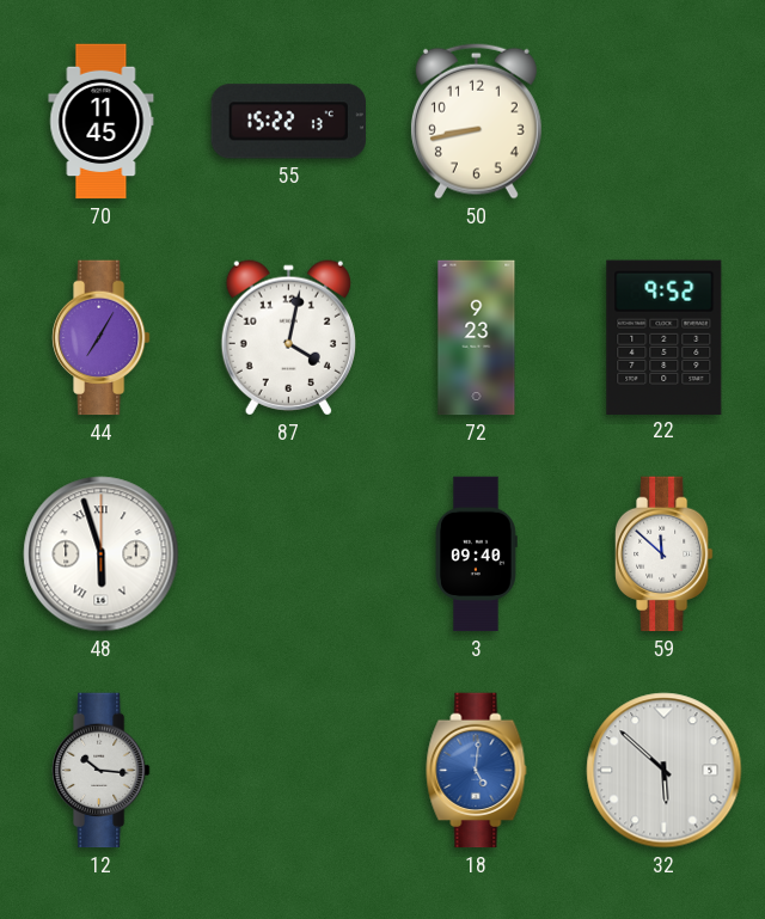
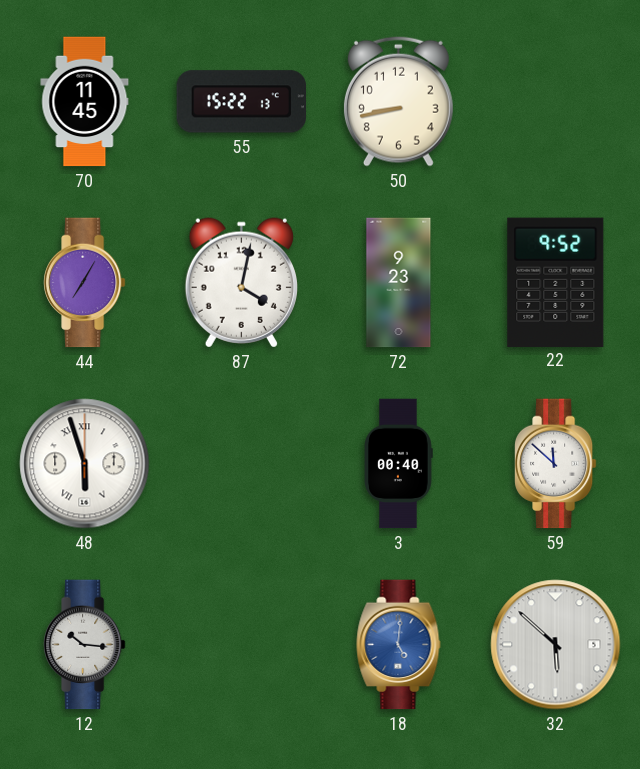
3: 09:40 -> 00:40 (399, 464)
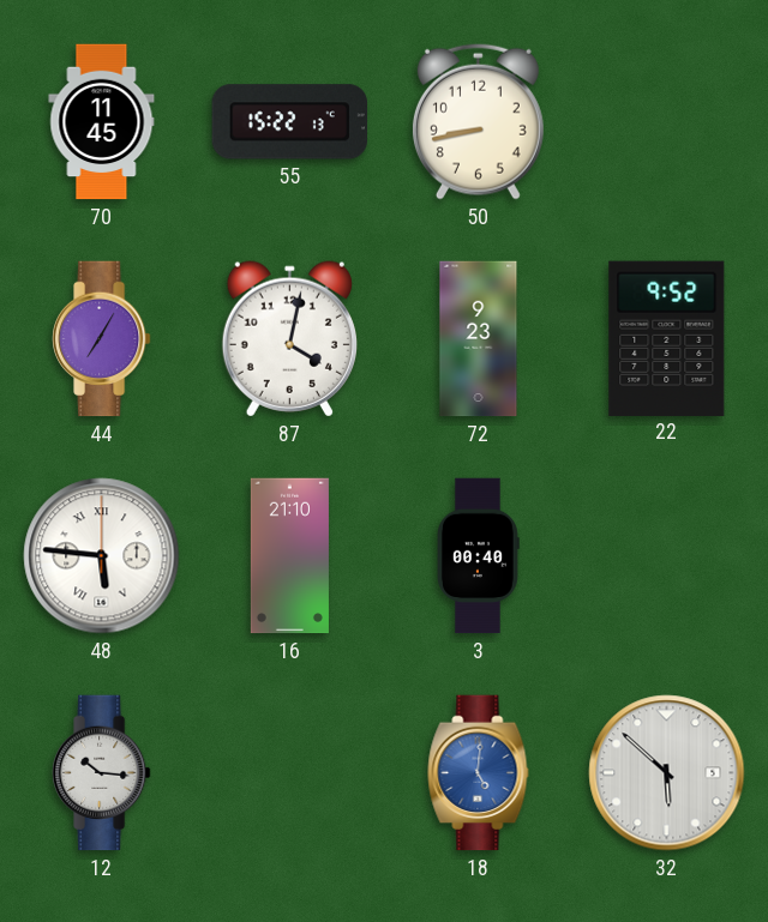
48: 5:57 -> 5:46 (102, 556)
16: none -> 21:10 (289, 556)
59: 11:52 -> none (556, 464)
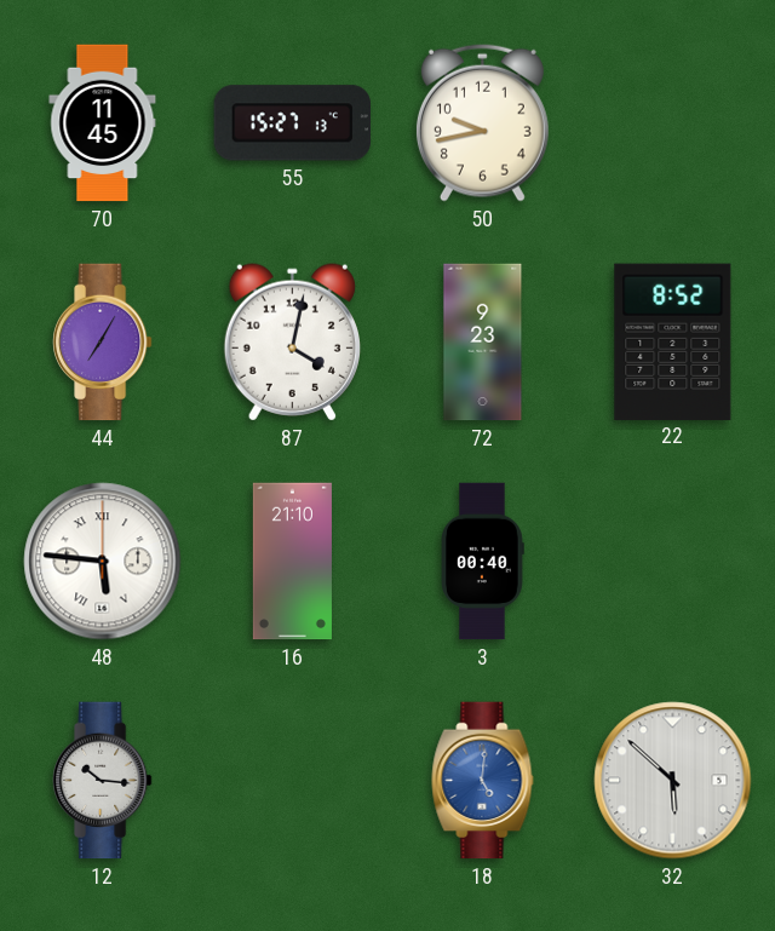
55: 15:22 -> 15:27 (292, 123)
50: 8:43 -> 9:43 (482, 122)
22: 9:52 -> 8:52 (673, 341)
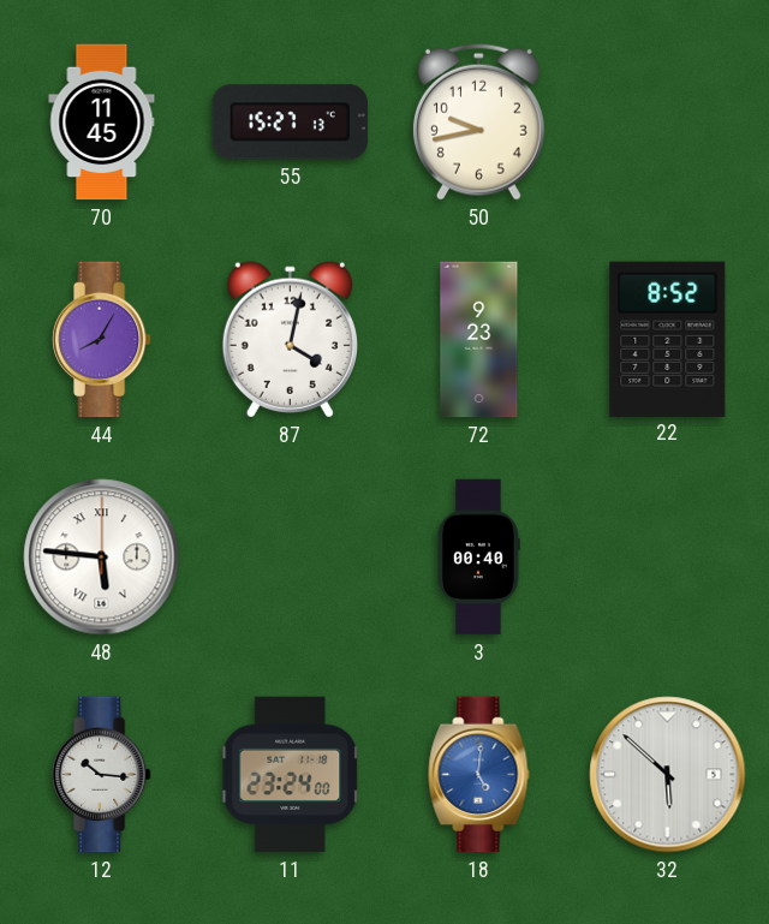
44: 7:05 -> 8:05 (102, 340)
16: 21:10 -> none (292, 562)
11: none -> 23:24 (291, 775)
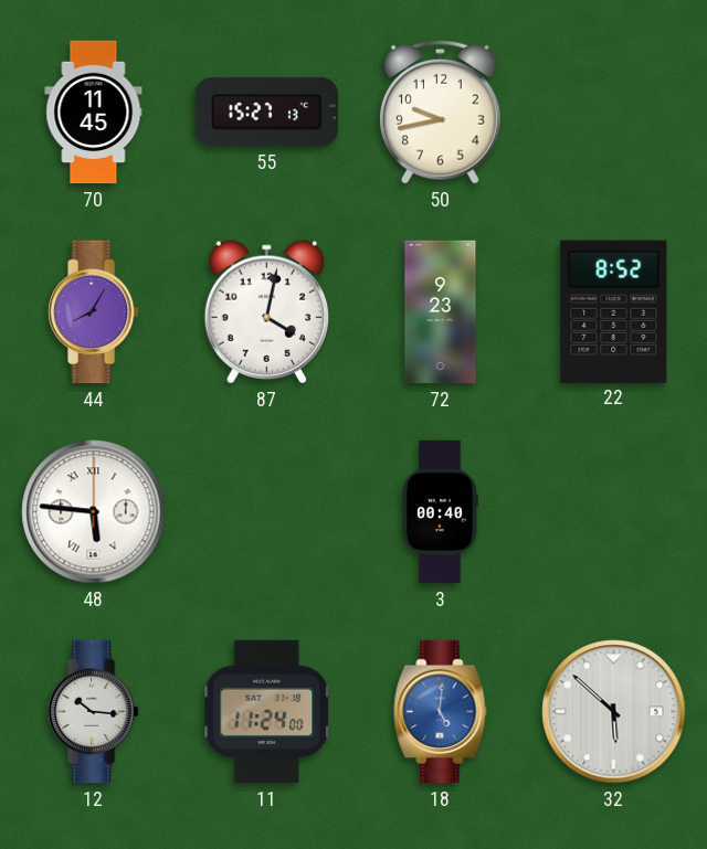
11: 23:24 -> 11:24 (267, 712)
